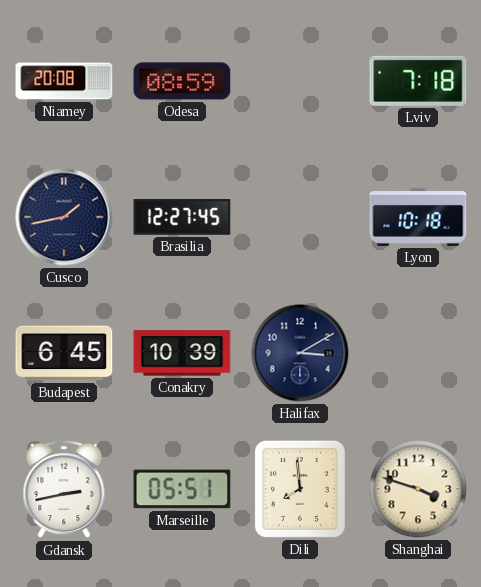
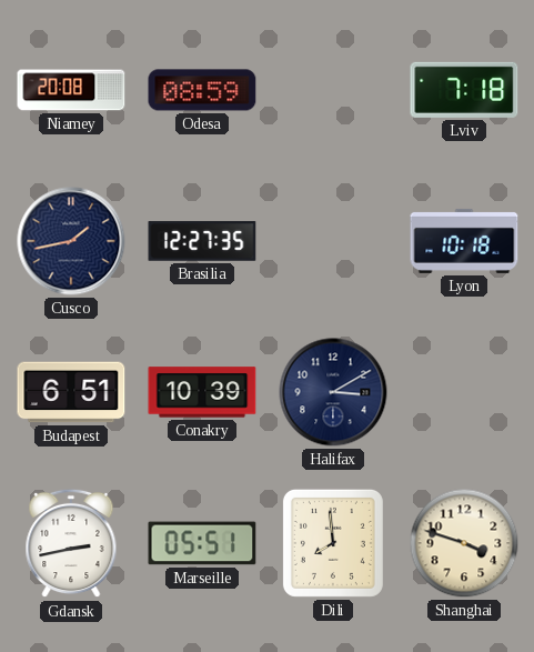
Brasilia: 12:27:45 -> 12:27:35 (202, 241)
Budapest: 6:45 -> 6:51 (71, 392)
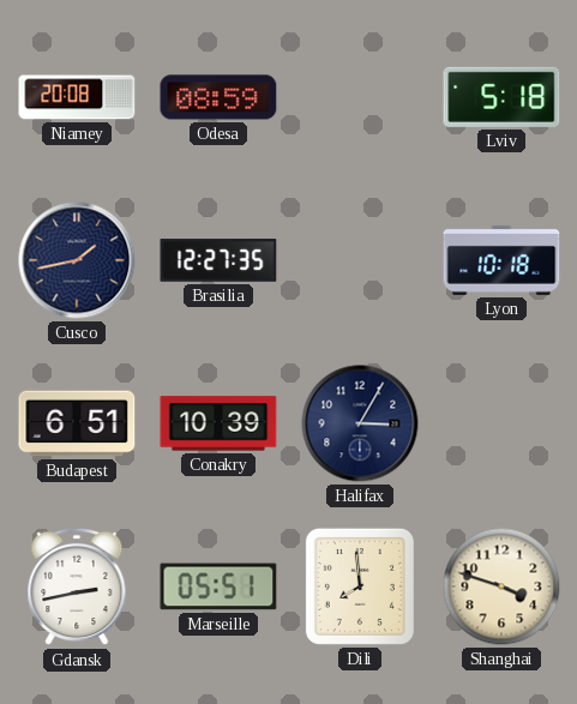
Lviv: 7:18 -> 5:18 (501, 97)
Halifax: 3:10 -> 3:05 (360, 423)
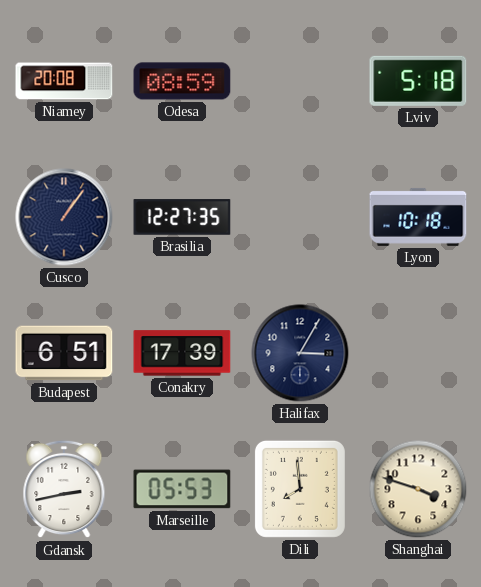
Cusco: 1:43 -> 1:06 (64, 217)
Conakry: 10:39 -> 17:39 (182, 353)
Marseille: 05:51 -> 05:53 (182, 489)
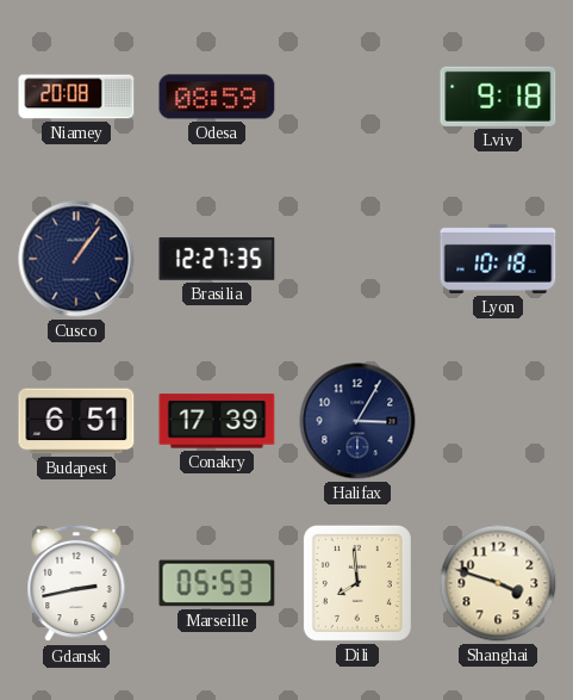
Lviv: 5:18 -> 9:18 (498, 97)
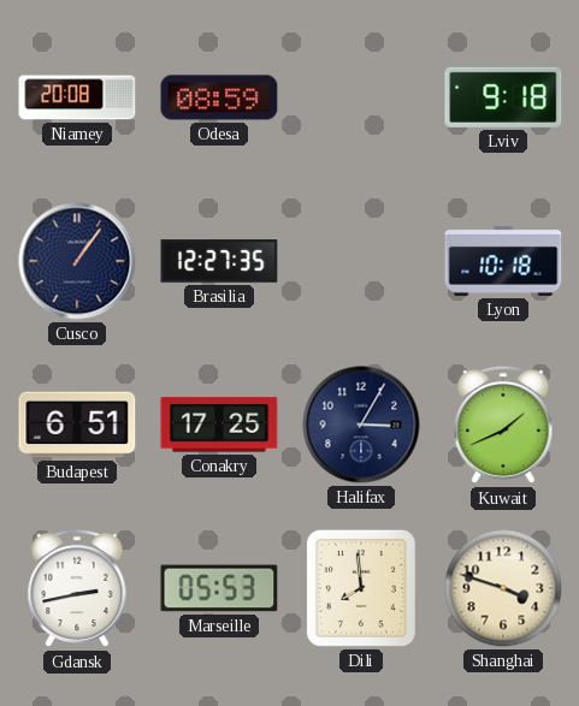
Conakry: 17:39 -> 17:25 (219, 425)
Kuwait: none -> 1:41 (503, 425)
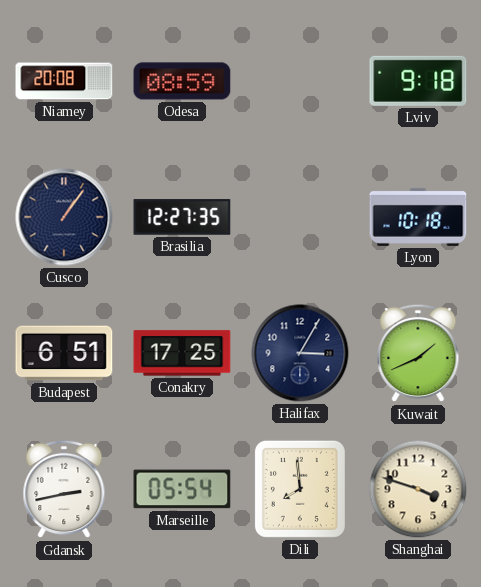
Marseille: 05:53 -> 05:54 (182, 489)
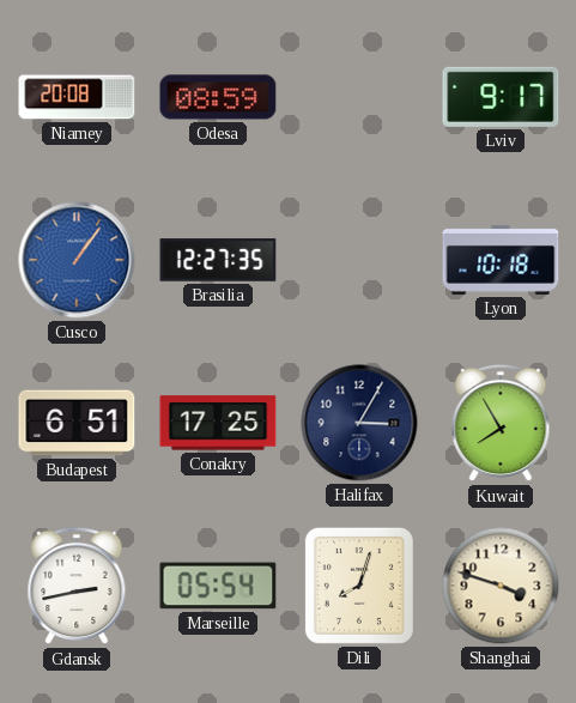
Lviv: 9:18 -> 9:17 (501, 97)
Cusco dial: navy -> blue (77, 260)
Kuwait: 1:41 -> 7:55 (501, 423)
Dili: 7:59 -> 8:03 (359, 586)
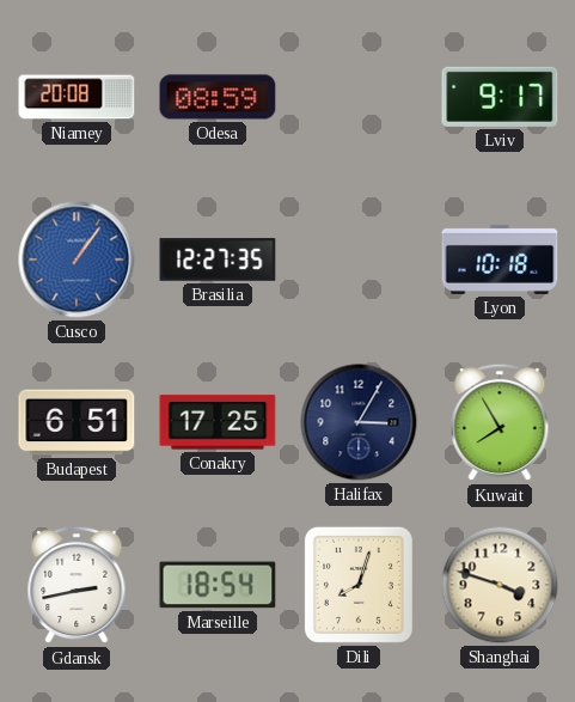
Marseille: 05:54 -> 18:54 (218, 585)
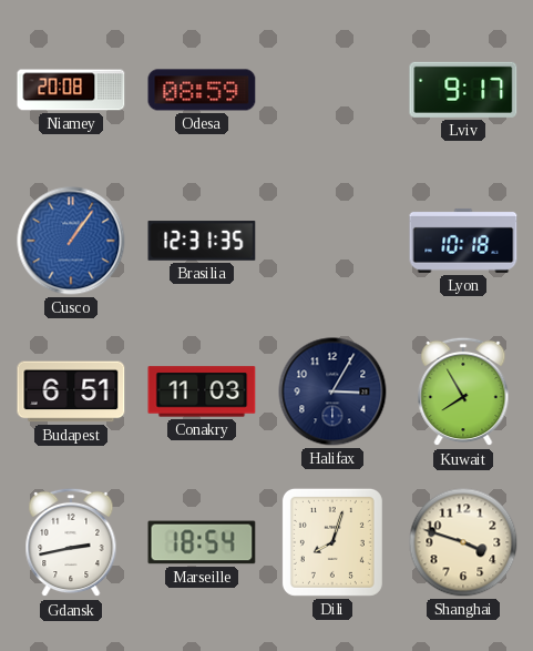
Brasilia: 12:27 -> 12:31 (202, 241)
Conakry: 17:25 -> 11:03 (202, 391)
